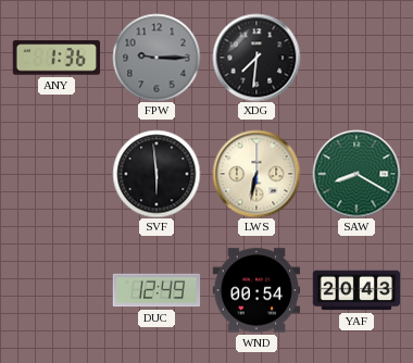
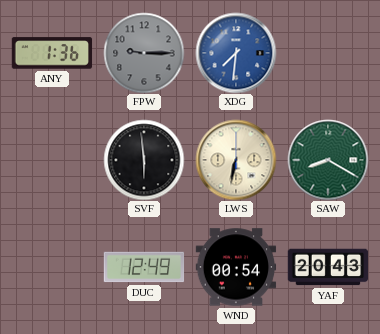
XDG dial: black -> blue (236, 53)
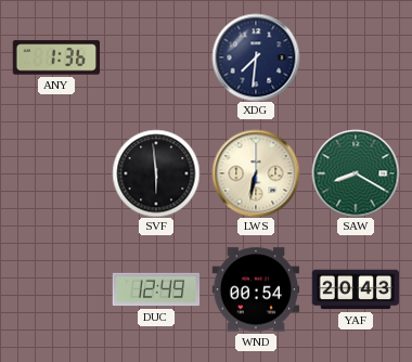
FPW: 9:15 -> none (144, 53)
XDG dial: blue -> navy (256, 57)
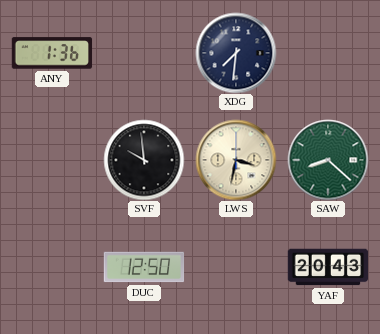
SVF: 5:59 -> 9:59 (144, 160)
LWS: 6:32 -> 3:32 (236, 160)
SAW: 8:20 -> 8:22 (328, 160)
DUC: 12:49 -> 12:50 (144, 267)
WND: 00:54 -> none (256, 289)
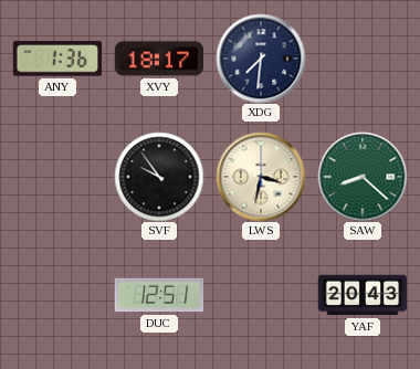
XVY: none -> 18:17 (159, 59)
SVF: 9:59 -> 9:54 (159, 177)
DUC: 12:50 -> 12:51 (159, 295)
